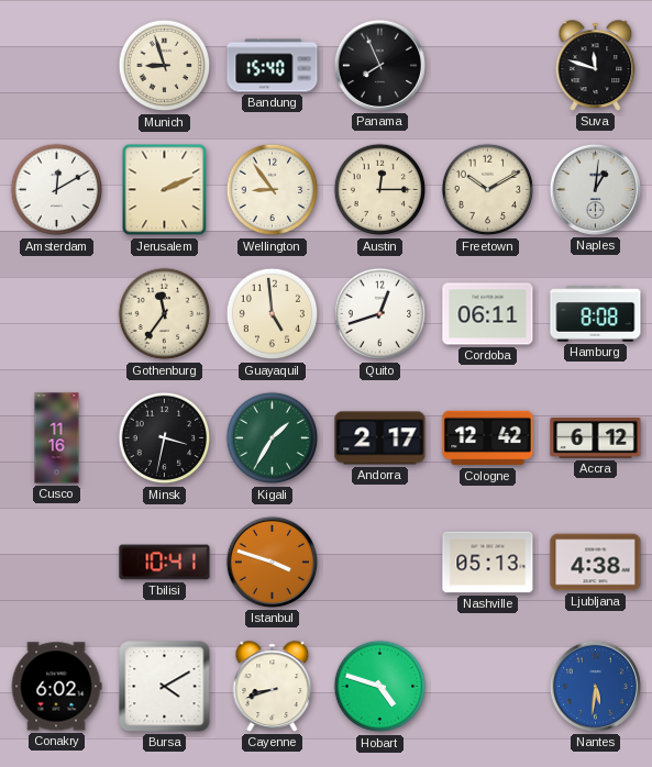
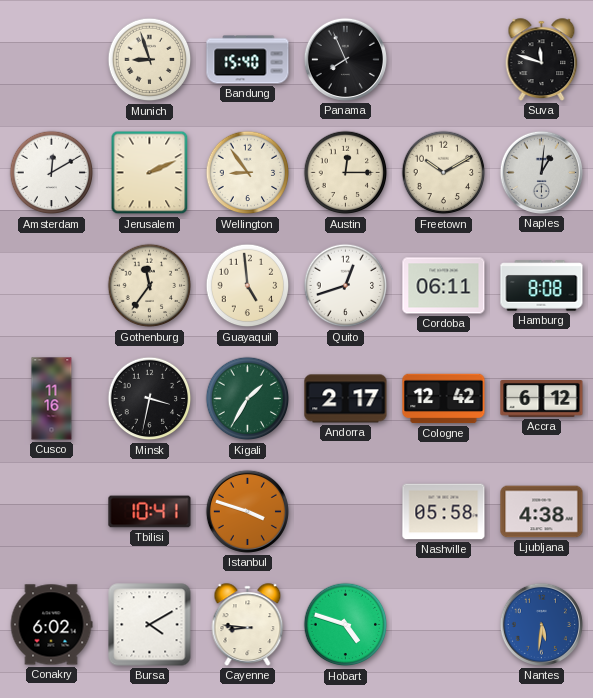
Nashville: 05:13 -> 05:58 (444, 512)
Cayenne: 8:42 -> 8:46 (248, 625)
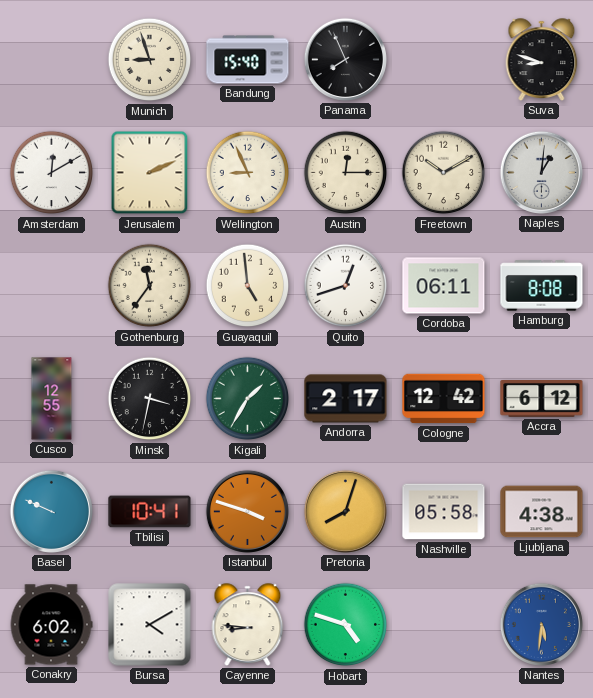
Suva: 11:48 -> 8:48 (542, 60)
Wellington: 8:54 -> 8:56 (248, 173)
Cusco: 11:16 -> 12:55 (52, 399)
Basel: none -> 9:49 (51, 511)
Pretoria: none -> 8:03 (345, 511)
